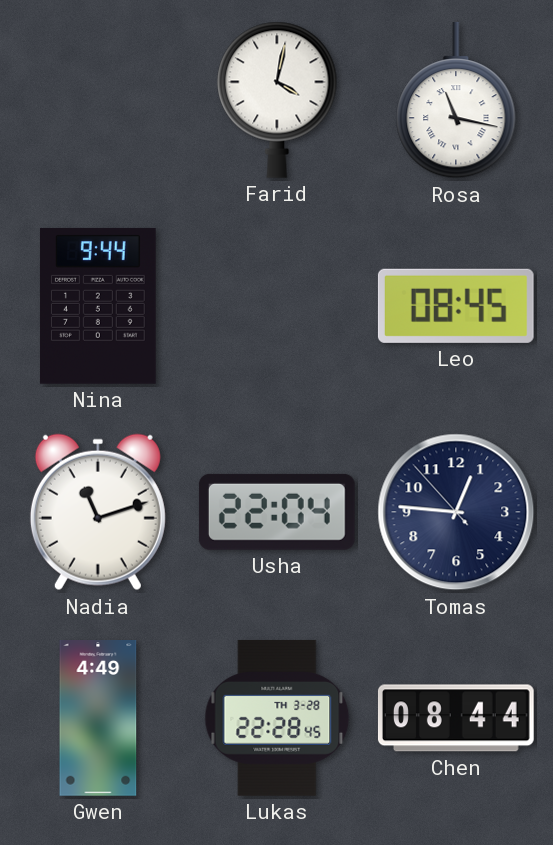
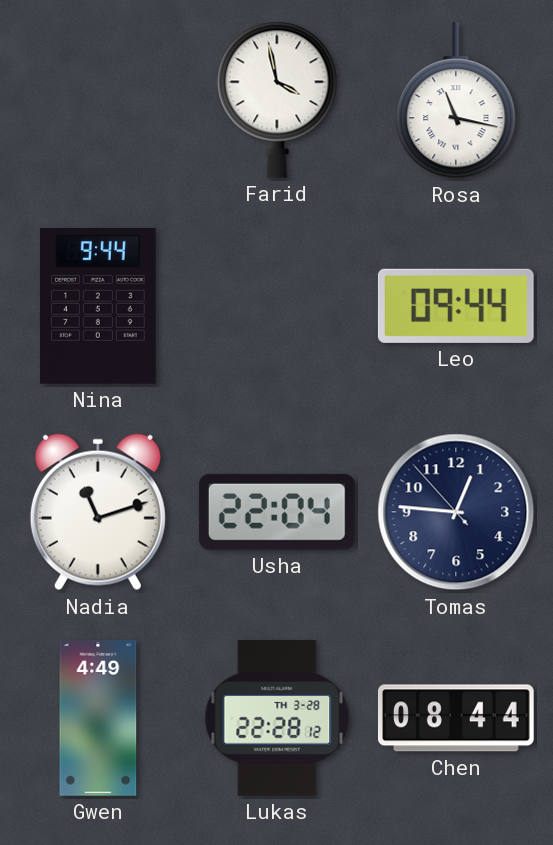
Farid: 4:02 -> 3:58 (277, 100)
Leo: 08:45 -> 09:44 (456, 306)
Lukas: 22:28:45 -> 22:28:12 (277, 718)
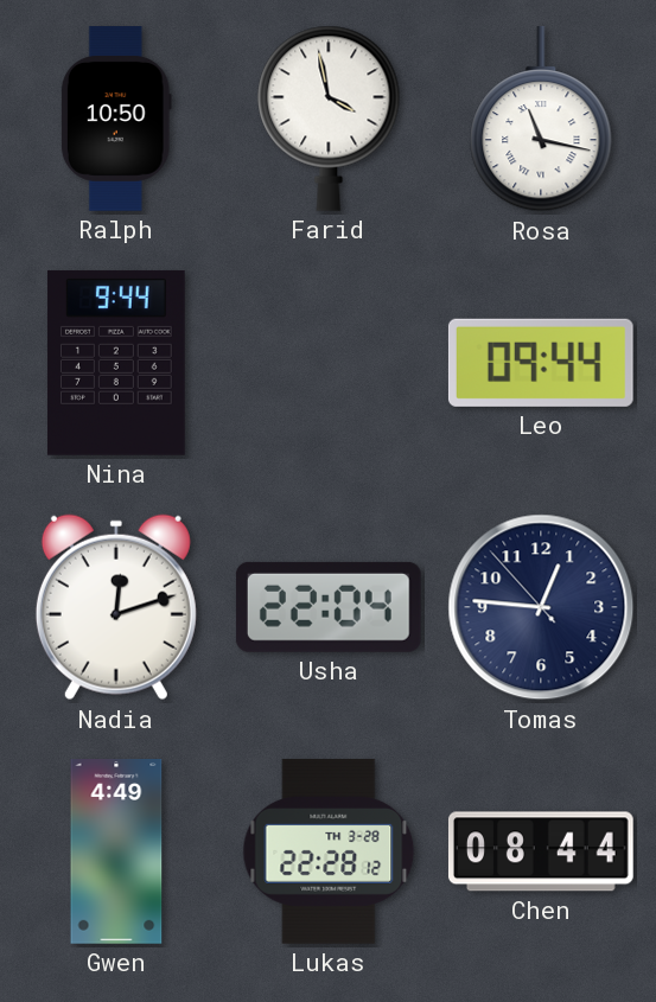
Ralph: none -> 10:50 (116, 120)
Nadia: 11:12 -> 12:12 (116, 607)
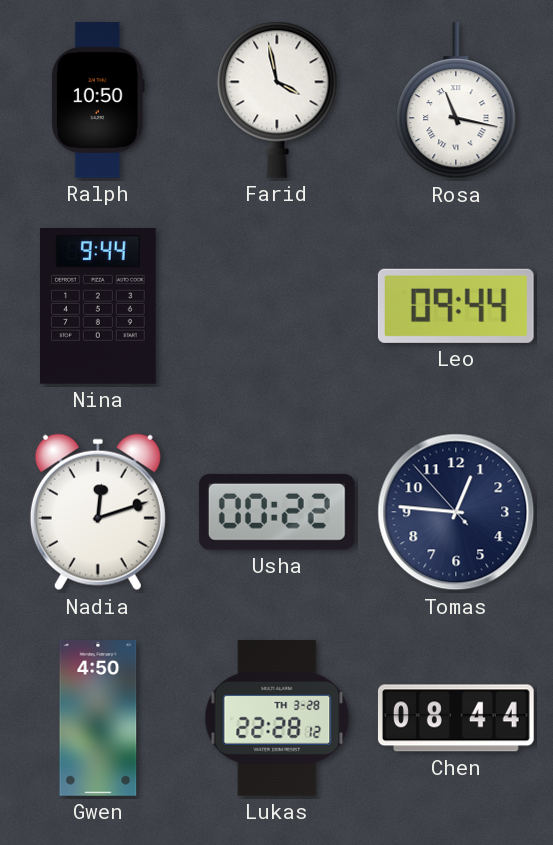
Usha: 22:04 -> 00:22 (277, 512)
Gwen: 4:49 -> 4:50 (98, 719)
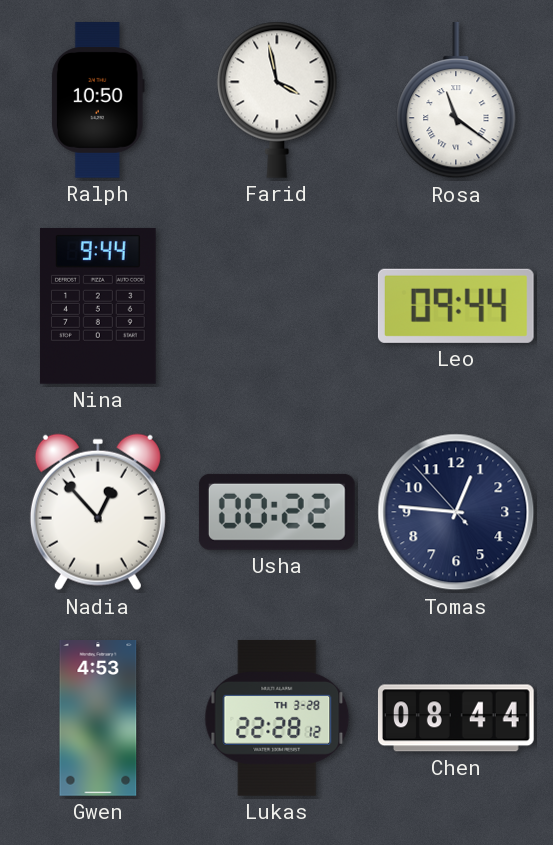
Rosa: 11:17 -> 11:21 (456, 100)
Nadia: 12:12 -> 12:53 (98, 512)
Gwen: 4:50 -> 4:53 (98, 719)
